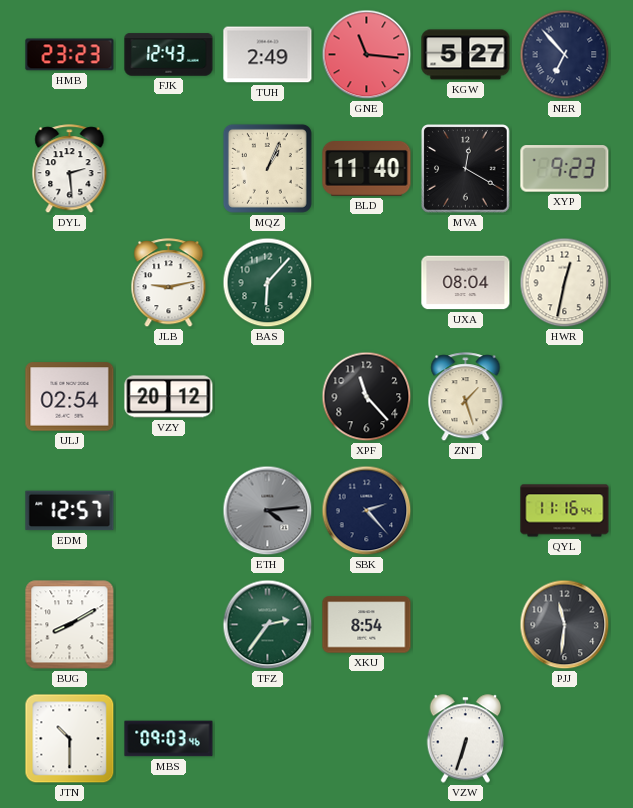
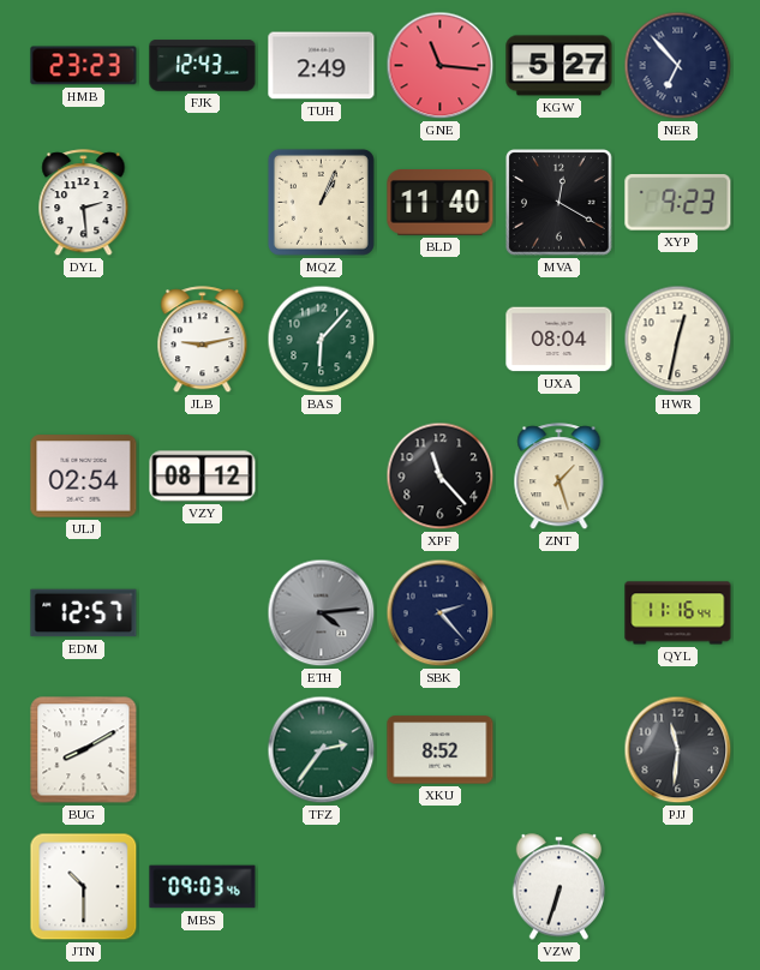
VZY: 20:12 -> 08:12 (203, 477)
XKU: 8:54 -> 8:52 (441, 750)
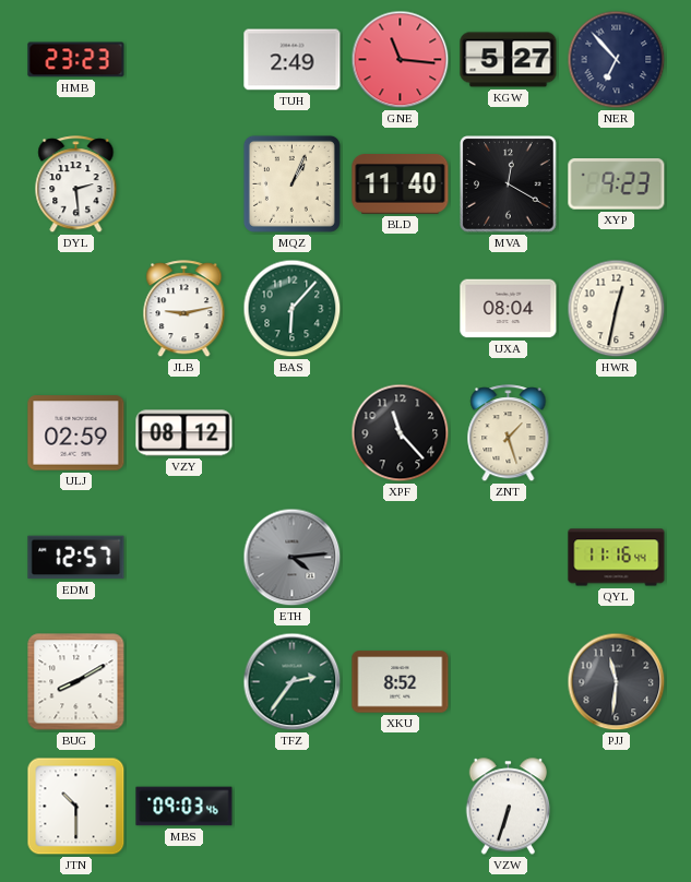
FJK: 12:43 -> none (203, 66)
ULJ: 02:54 -> 02:59 (76, 433)
SBK: 2:23 -> none (441, 613)
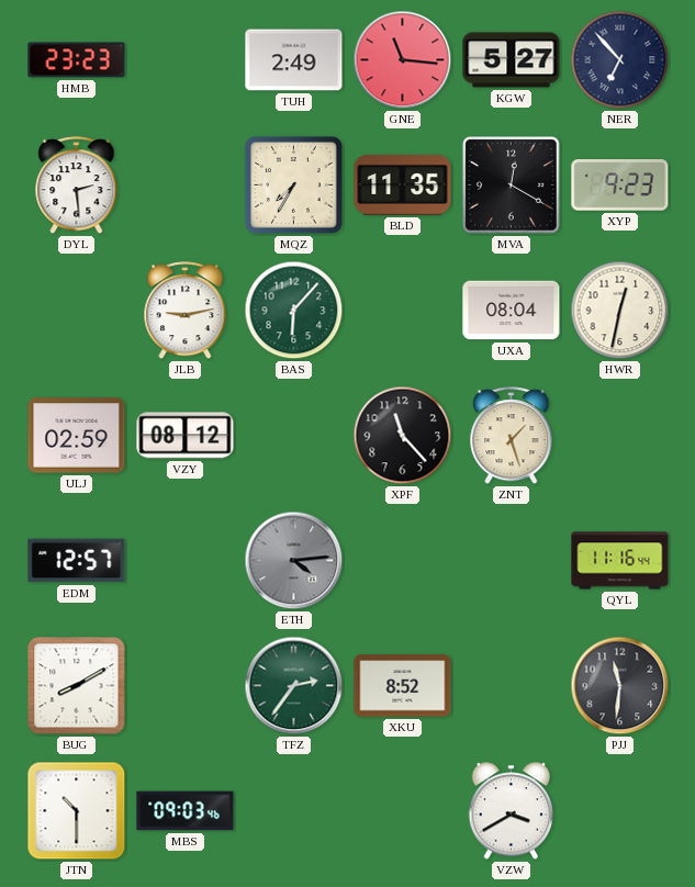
MQZ: 1:04 -> 7:35 (293, 184)
BLD: 11:40 -> 11:35 (403, 186)
VZW: 6:33 -> 3:40 (512, 811)
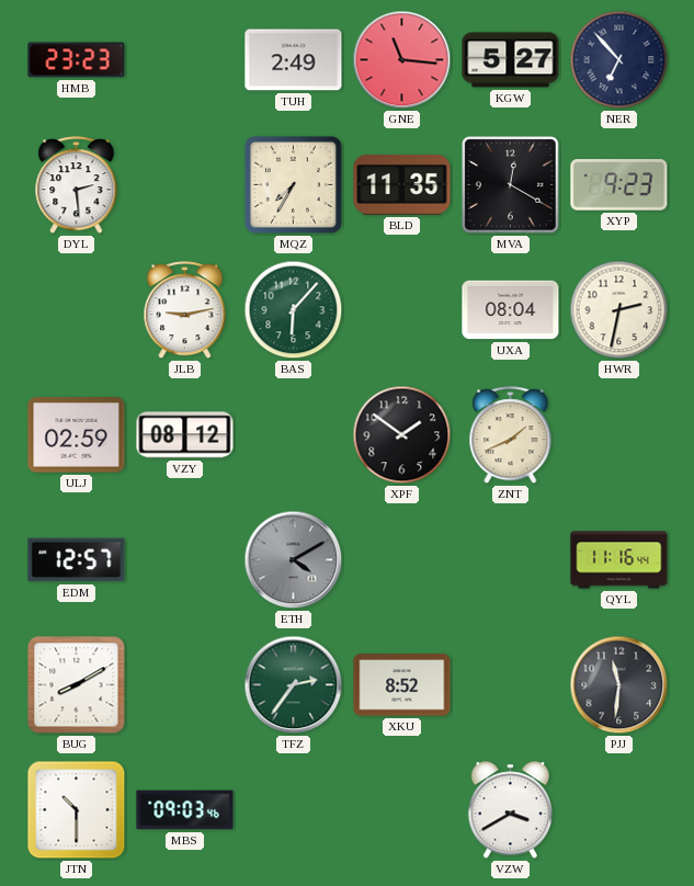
HWR: 12:32 -> 2:32 (619, 310)
XPF: 11:23 -> 1:51 (402, 435)
ZNT: 1:27 -> 1:41 (511, 435)
ETH: 4:14 -> 4:10 (294, 560)
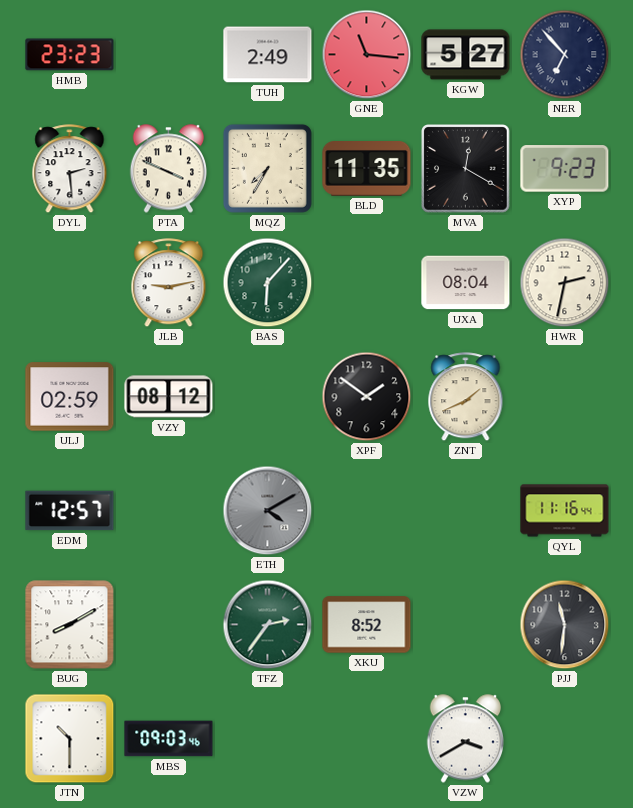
PTA: none -> 3:49 (169, 169)
